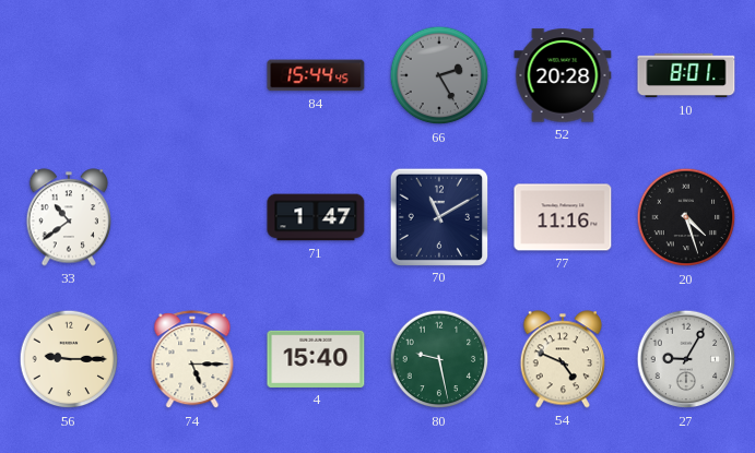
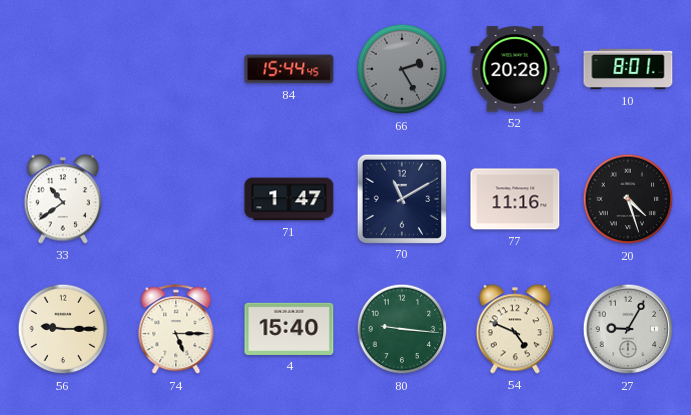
80: 9:28 -> 9:16 (402, 329)
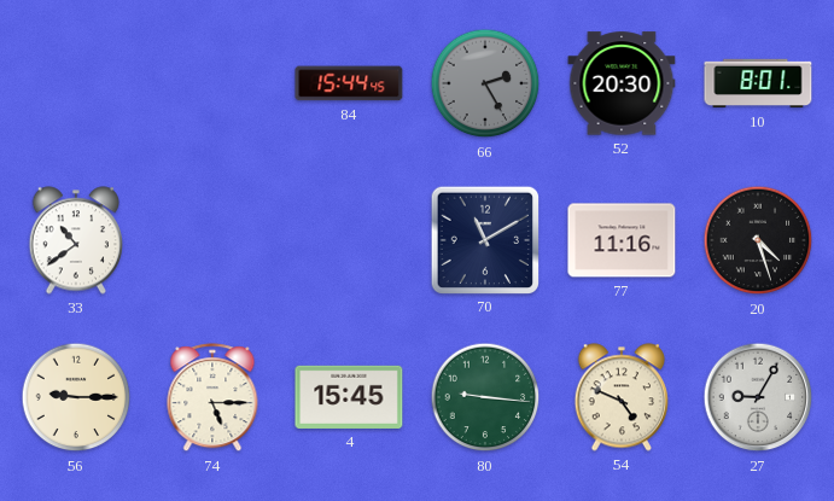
52: 20:28 -> 20:30 (622, 83)
71: 1:47 -> none (289, 199)
4: 15:40 -> 15:45 (349, 397)
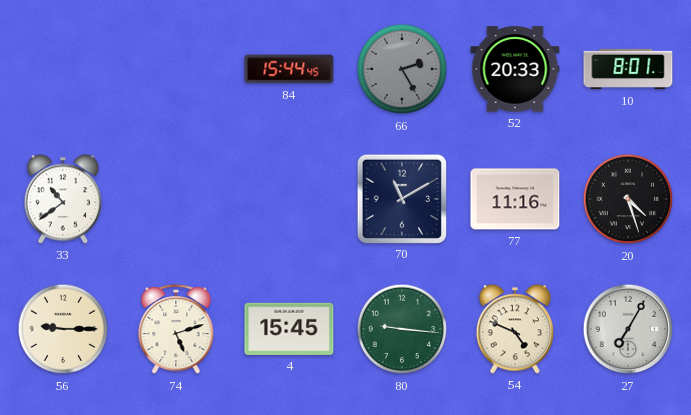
52: 20:30 -> 20:33 (515, 69)
74: 5:15 -> 5:12 (176, 330)
27: 9:05 -> 7:05 (628, 329)
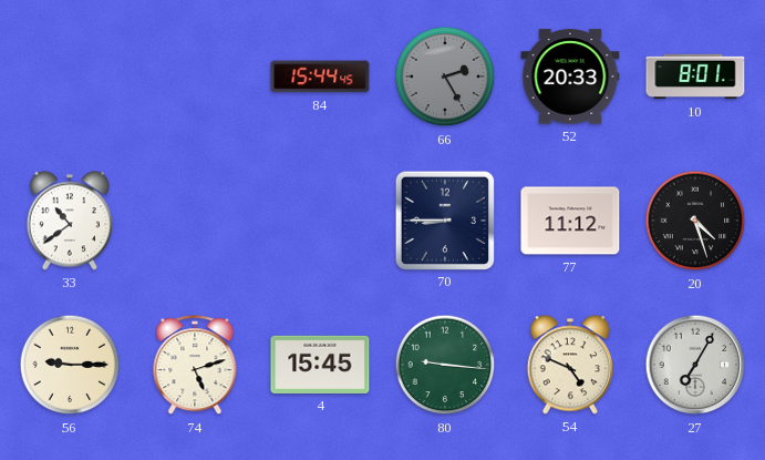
70: 11:10 -> 8:45 (444, 219)
77: 11:16 -> 11:12 (570, 221)
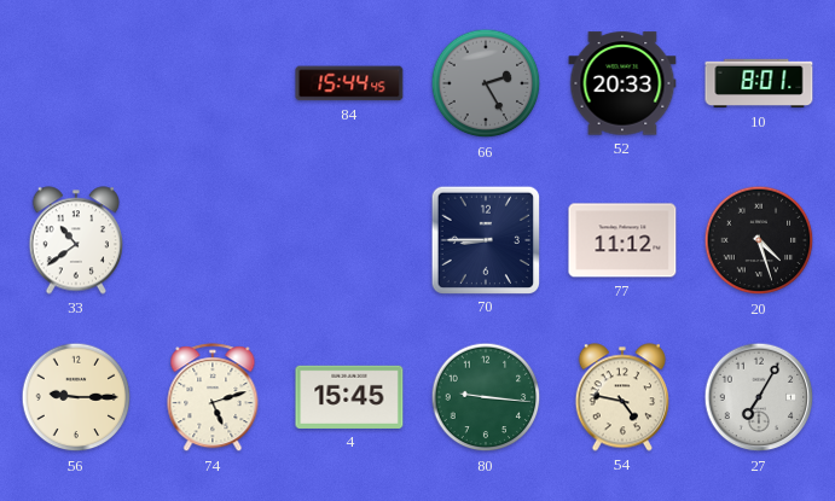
54: 4:49 -> 4:47 (621, 397)
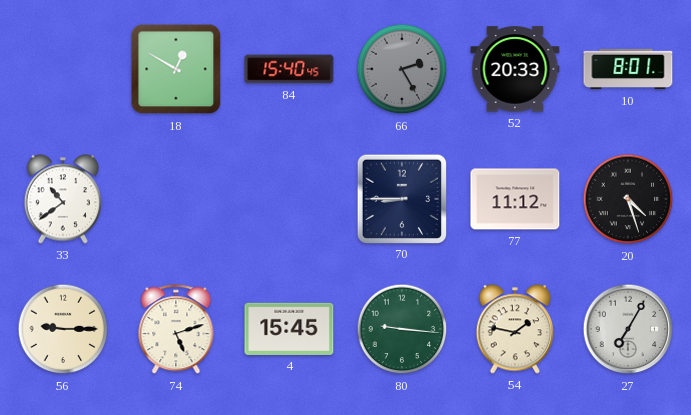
18: none -> 12:50 (176, 69)
84: 15:44 -> 15:40 (289, 69)
54: 4:47 -> 1:47 (514, 329)
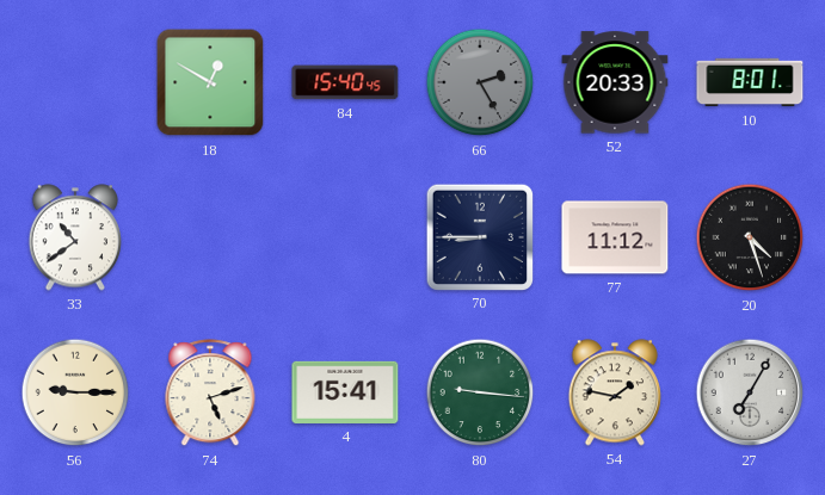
4: 15:45 -> 15:41 (345, 392)
